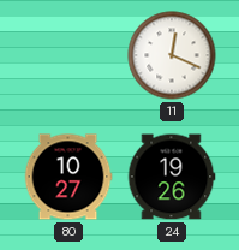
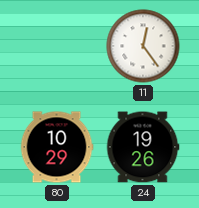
11: 12:19 -> 12:24 (143, 46)
80: 10:27 -> 10:29 (57, 147)
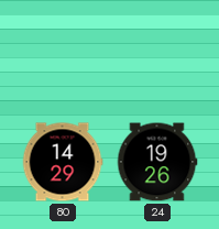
11: 12:24 -> none (143, 46)
80: 10:29 -> 14:29 (63, 162)
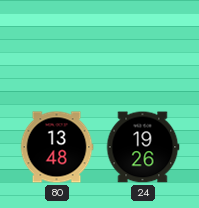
80: 14:29 -> 13:48 (57, 147)
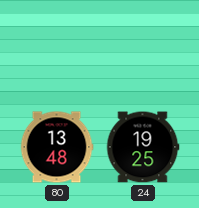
24: 19:26 -> 19:25 (143, 147)
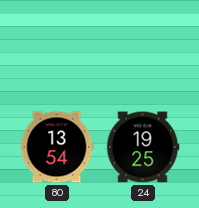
80: 13:48 -> 13:54 (57, 147)
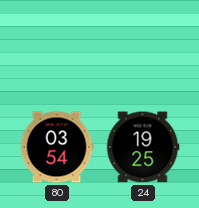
80: 13:54 -> 03:54 (57, 147)
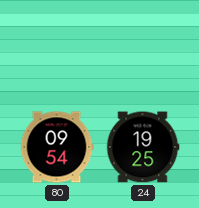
80: 03:54 -> 09:54 (57, 147)
